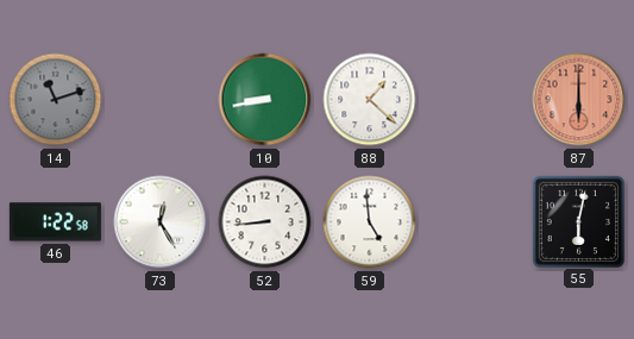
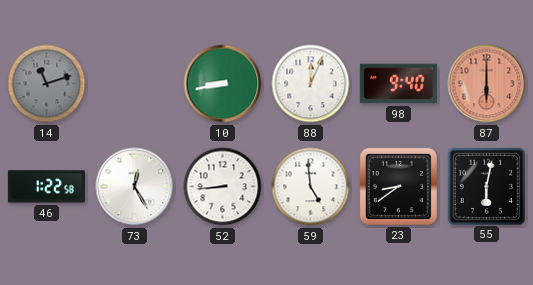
88: 1:22 -> 12:04 (311, 84)
98: none -> 9:40 (398, 84)
23: none -> 8:39 (398, 186)
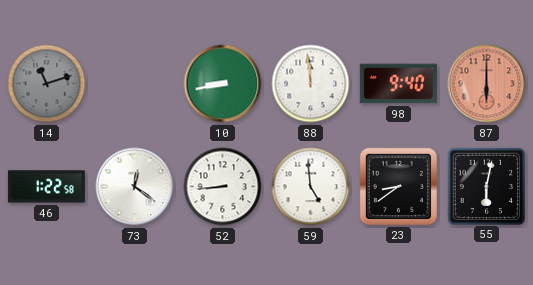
88: 12:04 -> 11:59 (311, 84)
73: 12:25 -> 12:21 (135, 187)
